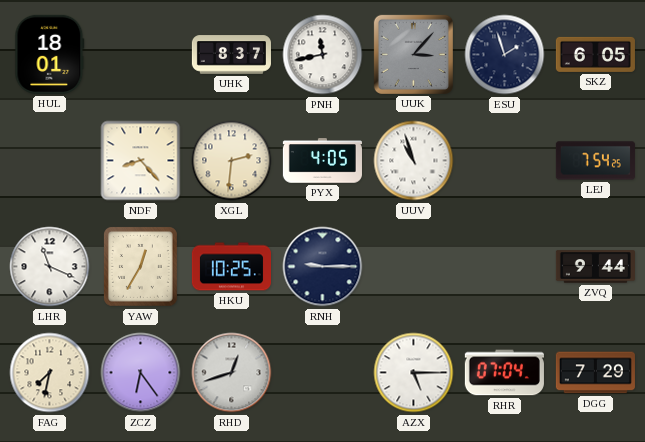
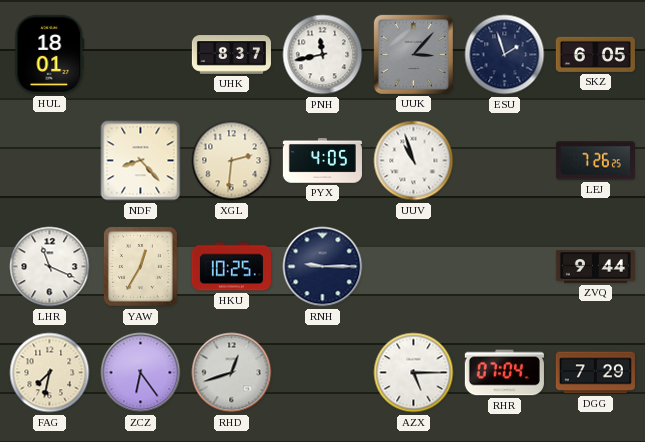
LEJ: 7:54 -> 7:26 (595, 161)
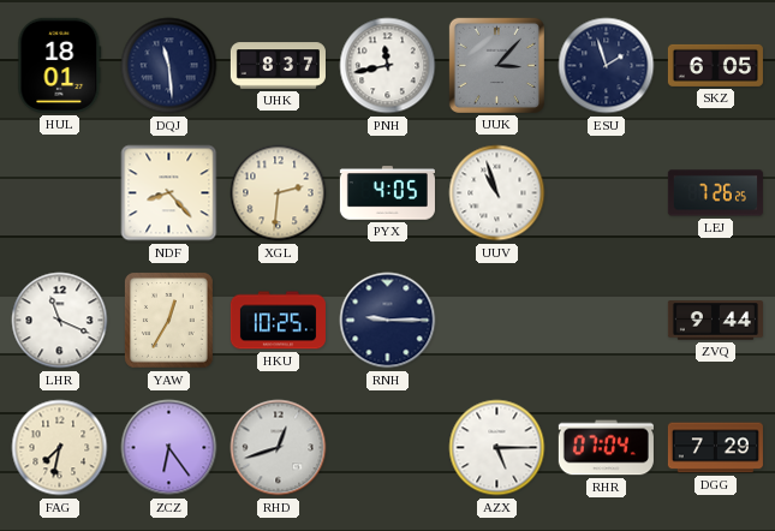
DQJ: none -> 11:29 (169, 66)
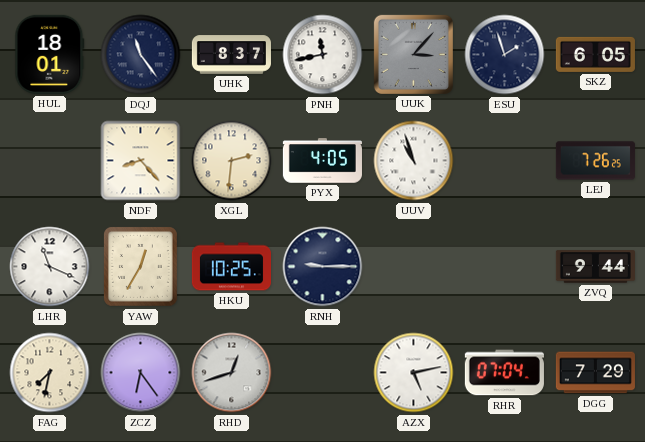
DQJ: 11:29 -> 11:24 (141, 55)
AZX: 5:15 -> 5:13 (414, 373)
